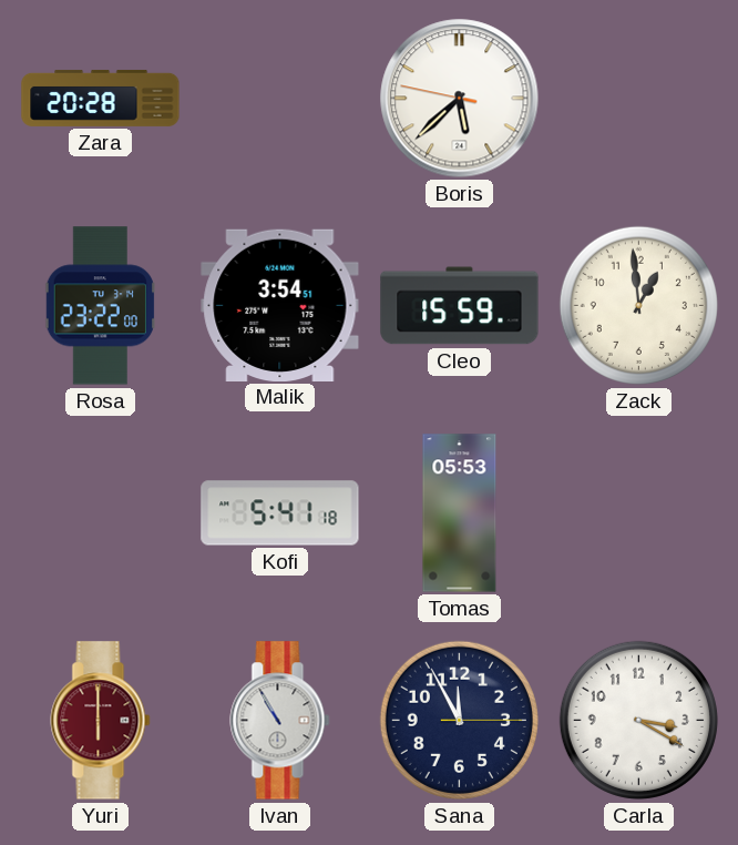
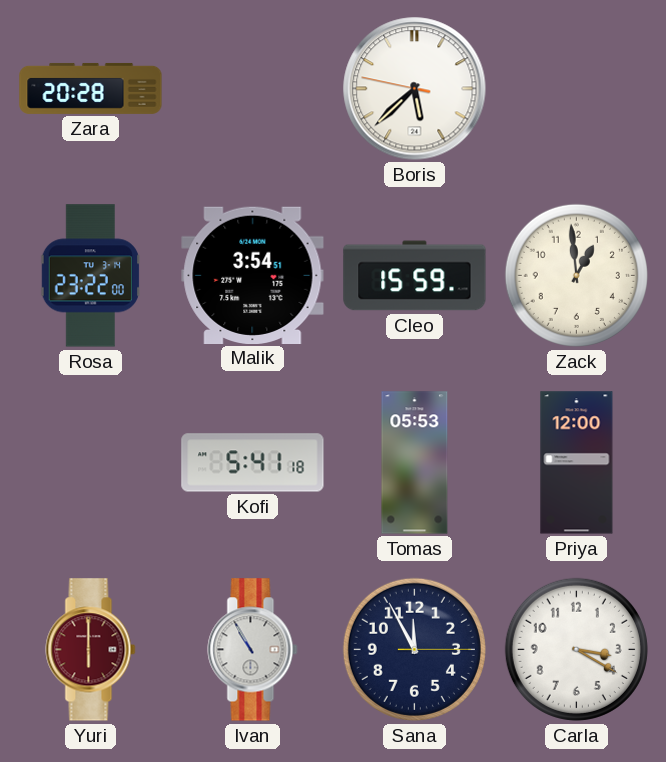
Priya: none -> 12:00 (577, 463)
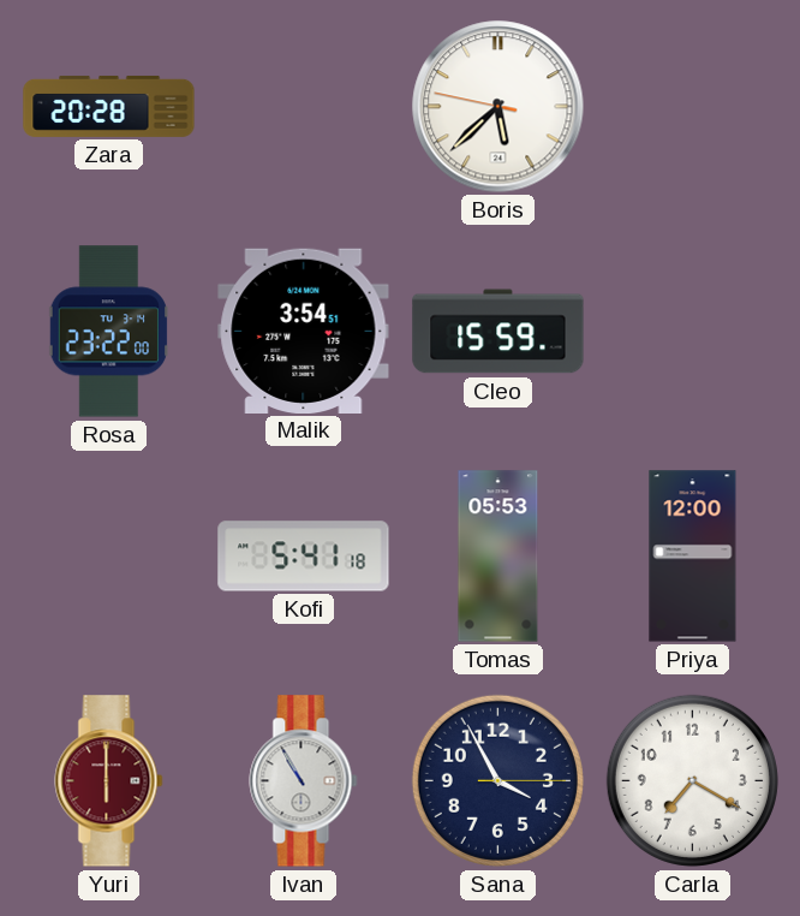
Zack: 12:59 -> none (576, 275)
Sana: 11:55 -> 3:55 (497, 780)
Carla: 3:20 -> 7:20 (692, 780)
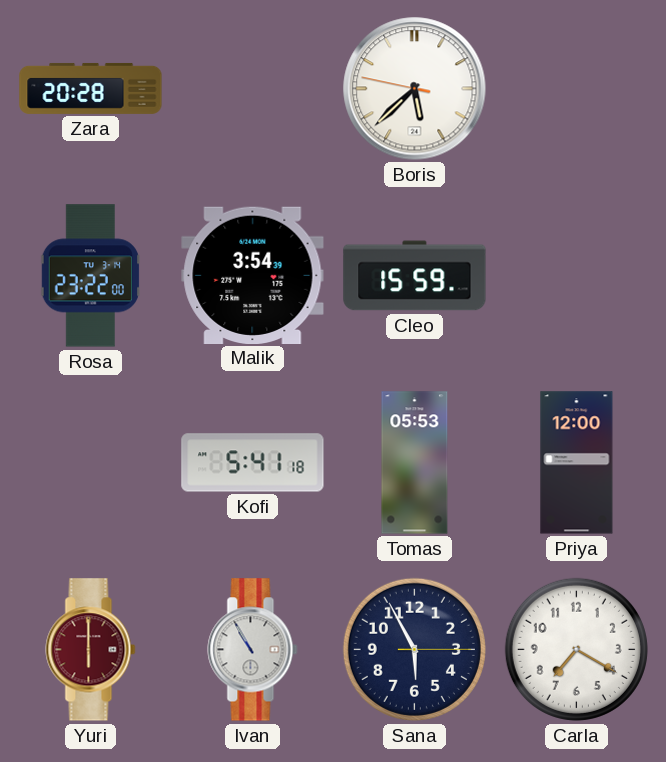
Malik: 3:54:51 -> 3:54:39 (253, 275)
Sana: 3:55 -> 5:55 (414, 649)
